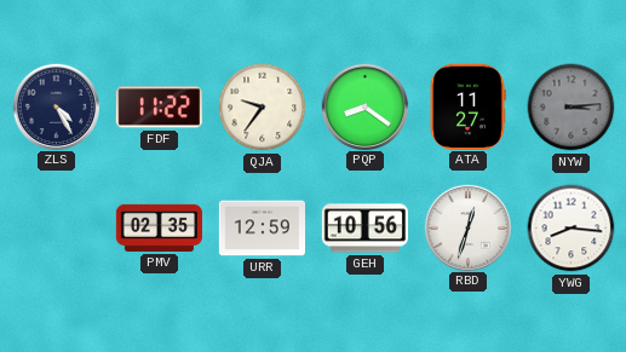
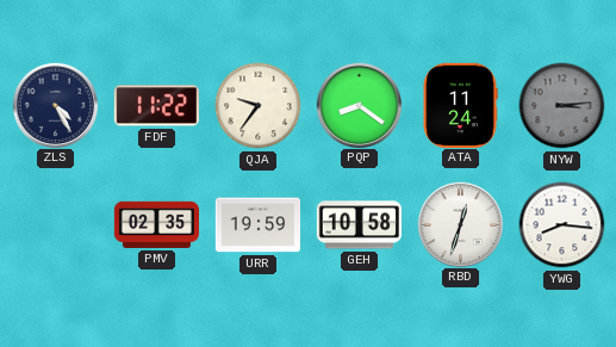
ATA: 11:27 -> 11:24 (460, 105)
URR: 12:59 -> 19:59 (257, 225)
GEH: 10:56 -> 10:58 (359, 225)
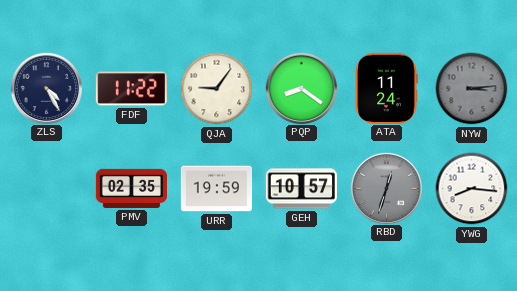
QJA: 9:36 -> 9:06 (217, 89)
GEH: 10:58 -> 10:57 (301, 189)
RBD dial: white -> grey (386, 188)
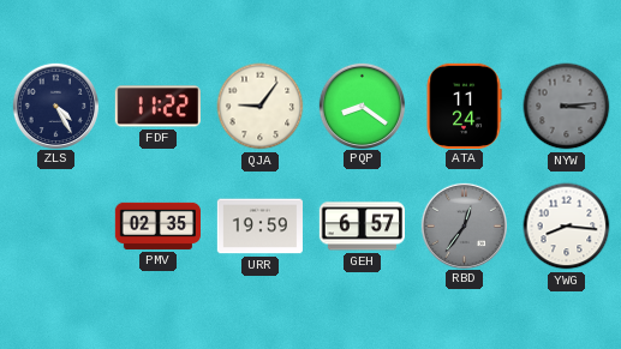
GEH: 10:57 -> 6:57 (362, 227)
RBD: 12:33 -> 12:36 (464, 225)
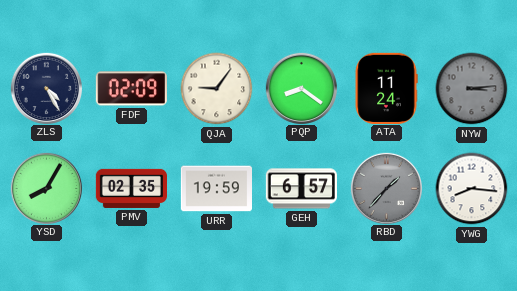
FDF: 11:22 -> 02:09 (131, 89)
YSD: none -> 8:05 (46, 188)
RBD: 12:36 -> 1:37 (386, 188)
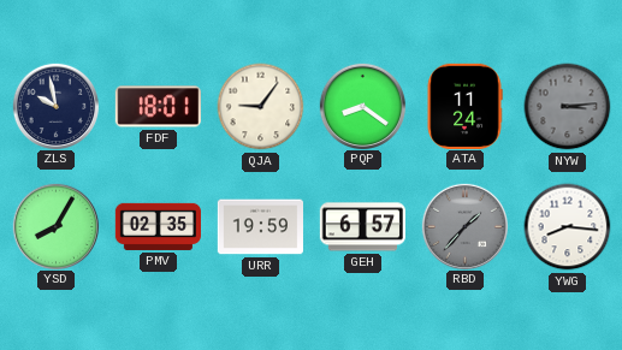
ZLS: 4:25 -> 9:58 (55, 106)
FDF: 02:09 -> 18:01 (158, 107)
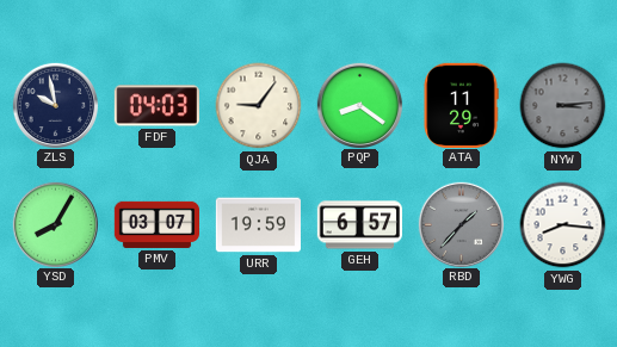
FDF: 18:01 -> 04:03 (156, 106)
ATA: 11:24 -> 11:29 (461, 105)
PMV: 02:35 -> 03:07 (156, 224)
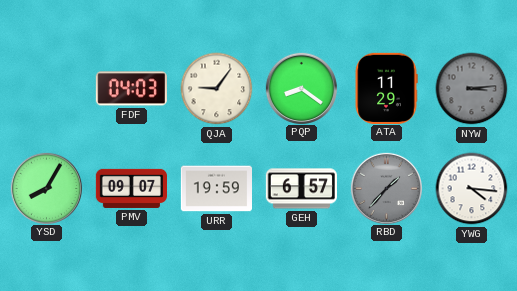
ZLS: 9:58 -> none (55, 105)
PMV: 03:07 -> 09:07 (131, 188)
YWG: 8:16 -> 4:16 (472, 189)
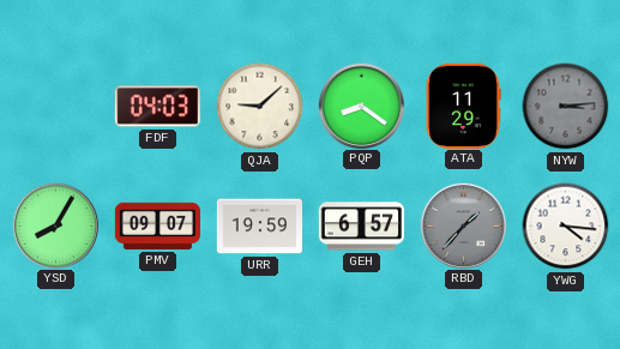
QJA: 9:06 -> 9:08 (260, 107)
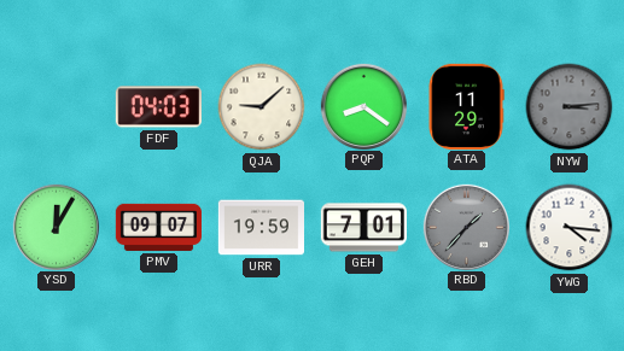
YSD: 8:05 -> 12:05 (56, 227)
GEH: 6:57 -> 7:01 (363, 228)
